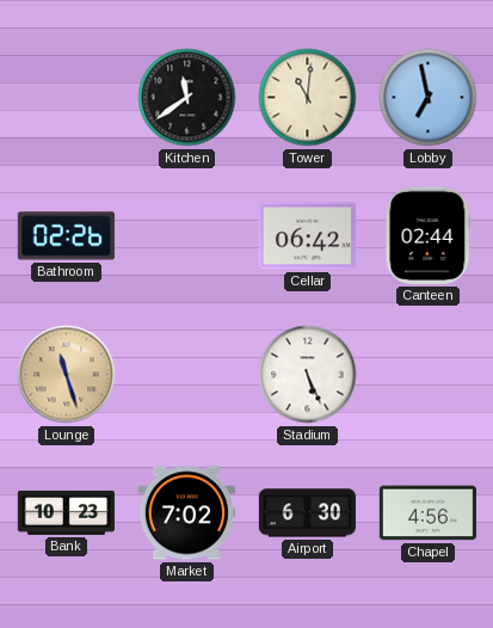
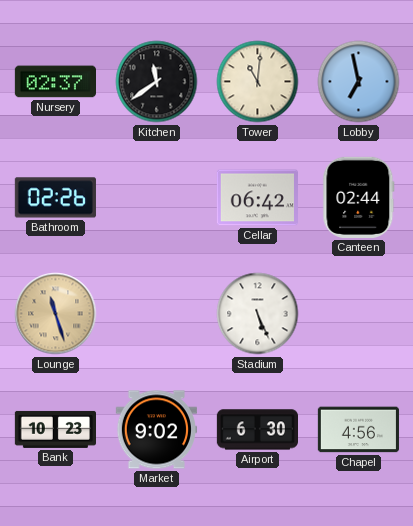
Nursery: none -> 02:37 (55, 82)
Market: 7:02 -> 9:02 (156, 430)
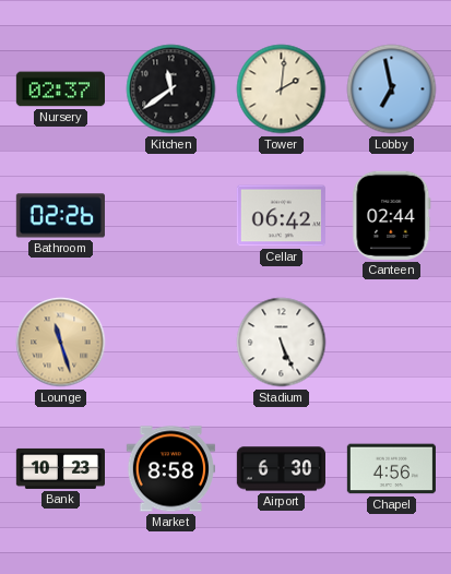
Tower: 11:01 -> 2:01 (282, 89)
Market: 9:02 -> 8:58 (170, 469)
